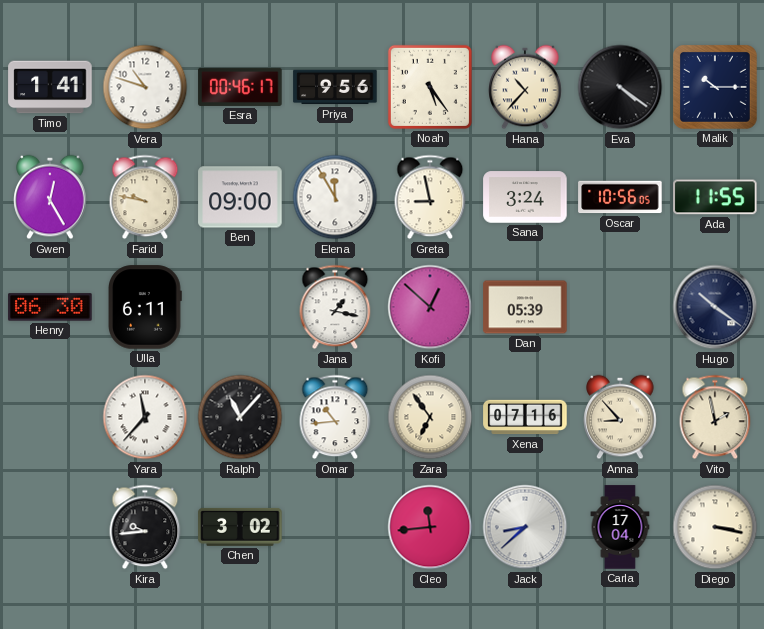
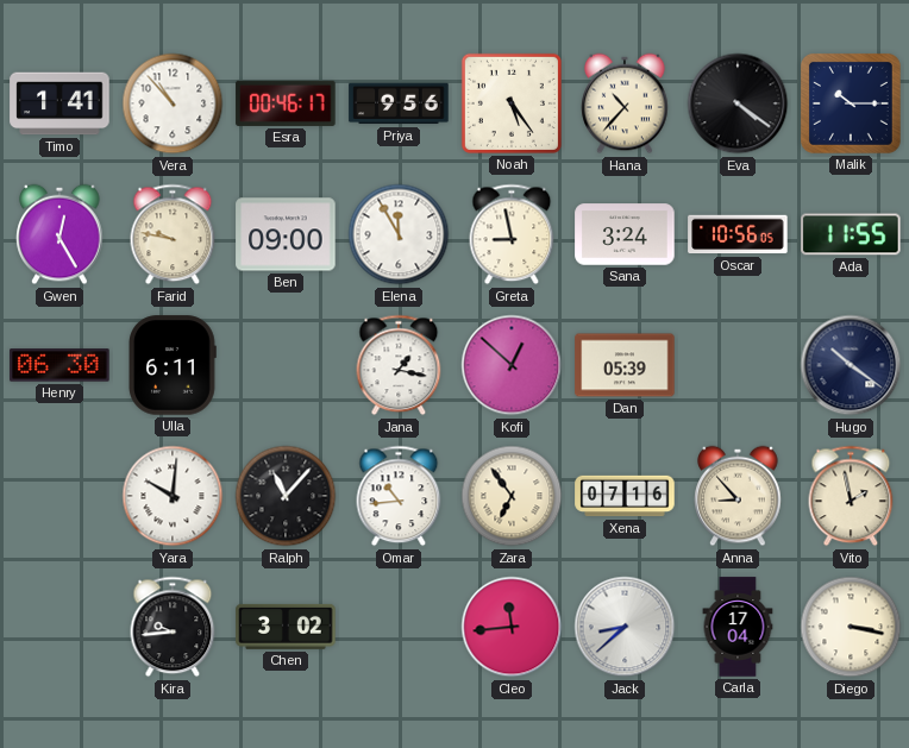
Vera: 10:48 -> 10:53 (173, 103)
Yara: 11:37 -> 10:01 (173, 496)
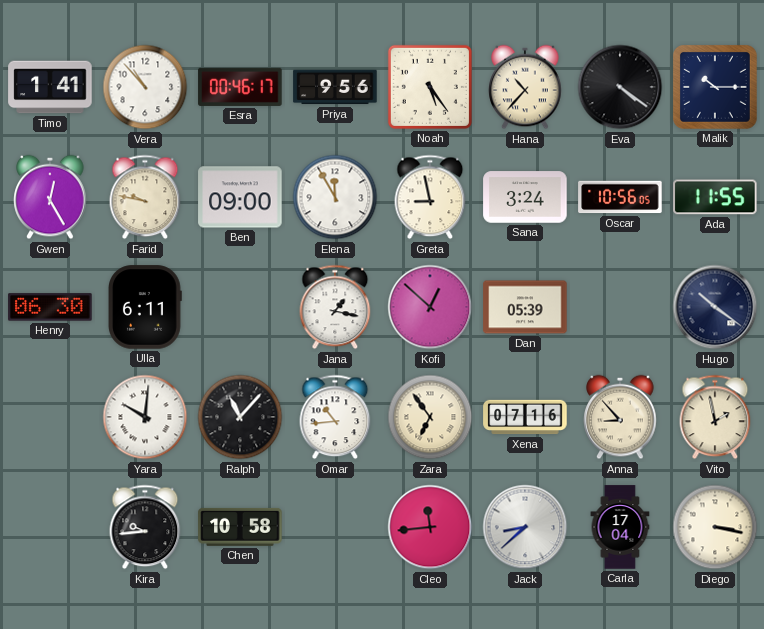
Chen: 3:02 -> 10:58 (240, 527)
